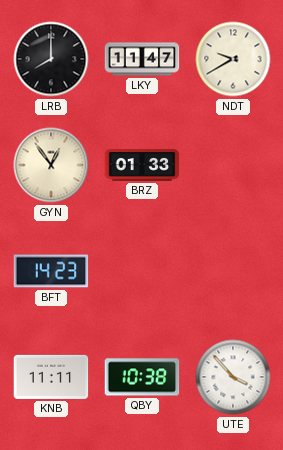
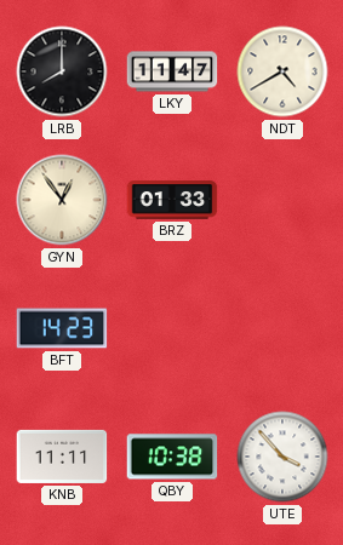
NDT: 9:40 -> 4:40 (282, 71)
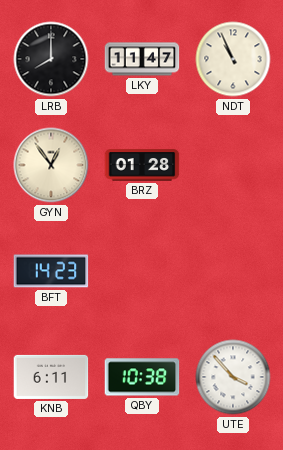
NDT: 4:40 -> 10:56 (233, 59)
BRZ: 01:33 -> 01:28 (142, 165)
KNB: 11:11 -> 6:11 (51, 377)
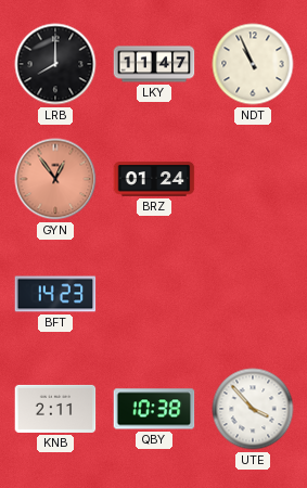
GYN dial: cream -> salmon (55, 179)
BRZ: 01:28 -> 01:24 (154, 179)
KNB: 6:11 -> 2:11 (55, 409)
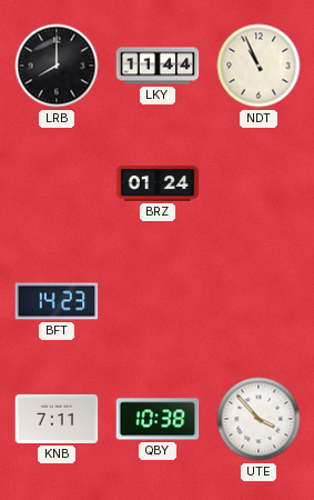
LKY: 11:47 -> 11:44 (158, 66)
GYN: 12:54 -> none (55, 179)
KNB: 2:11 -> 7:11 (57, 419)
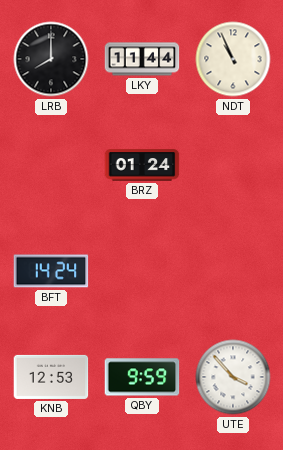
BFT: 14:23 -> 14:24 (51, 271)
KNB: 7:11 -> 12:53 (51, 377)
QBY: 10:38 -> 9:59 (142, 377)
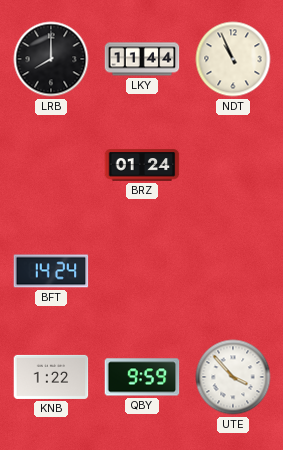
KNB: 12:53 -> 1:22 (51, 377)
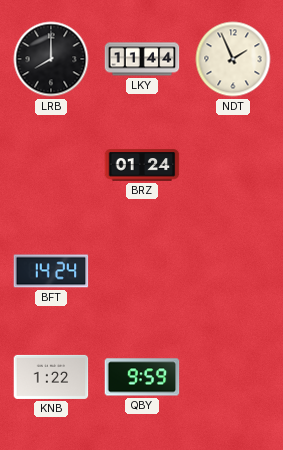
NDT: 10:56 -> 1:56 (233, 59)
UTE: 3:53 -> none (233, 377)
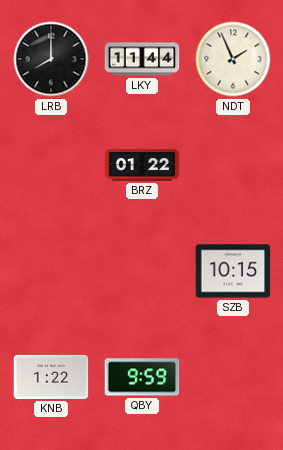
BRZ: 01:24 -> 01:22 (142, 165)
BFT: 14:24 -> none (51, 271)
SZB: none -> 10:15 (233, 271)
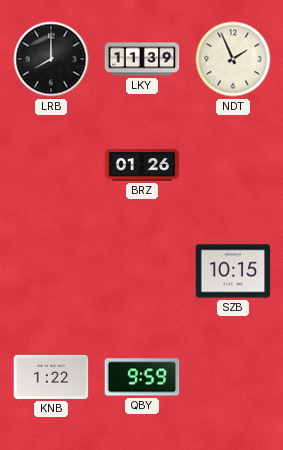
LKY: 11:44 -> 11:39 (142, 59)
BRZ: 01:22 -> 01:26 (142, 165)
